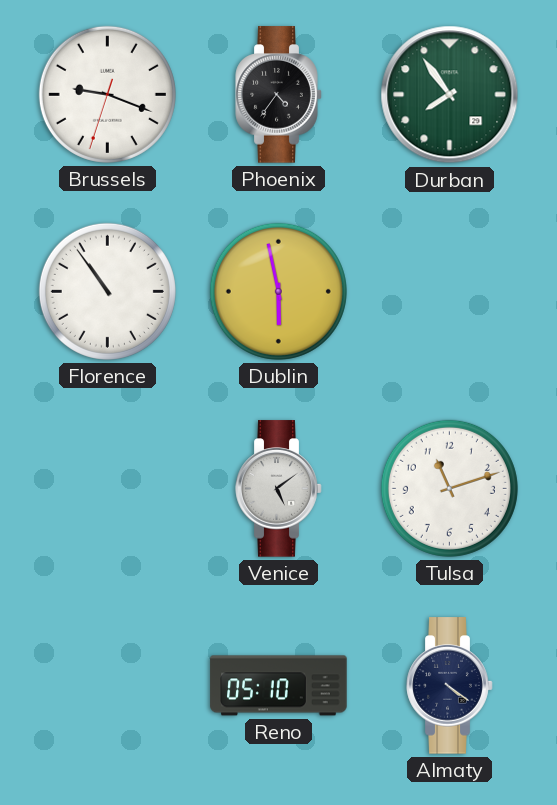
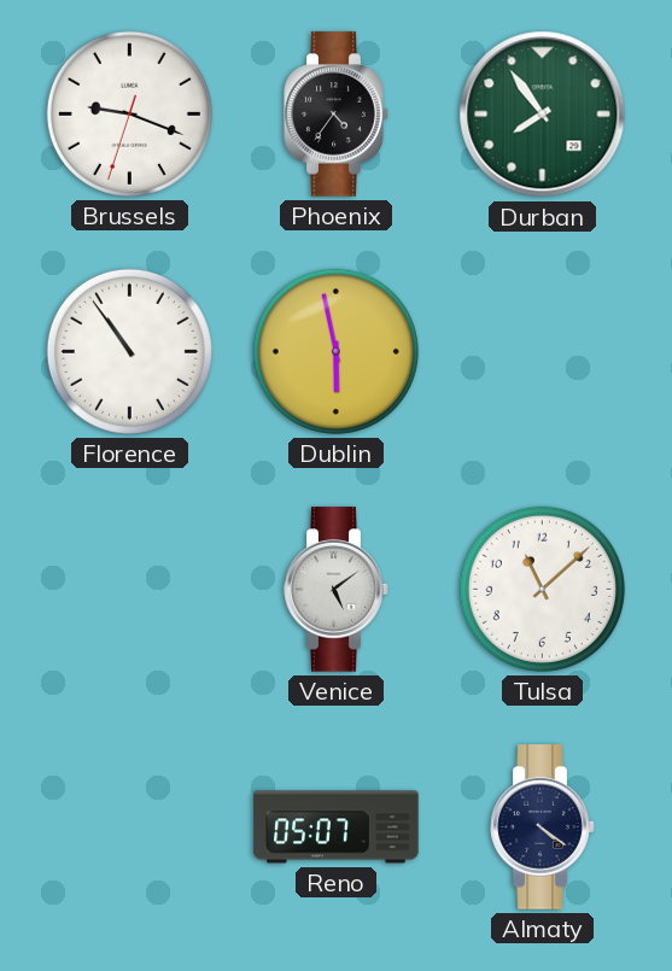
Tulsa: 11:12 -> 11:08 (542, 589)
Reno: 05:10 -> 05:07 (337, 827)
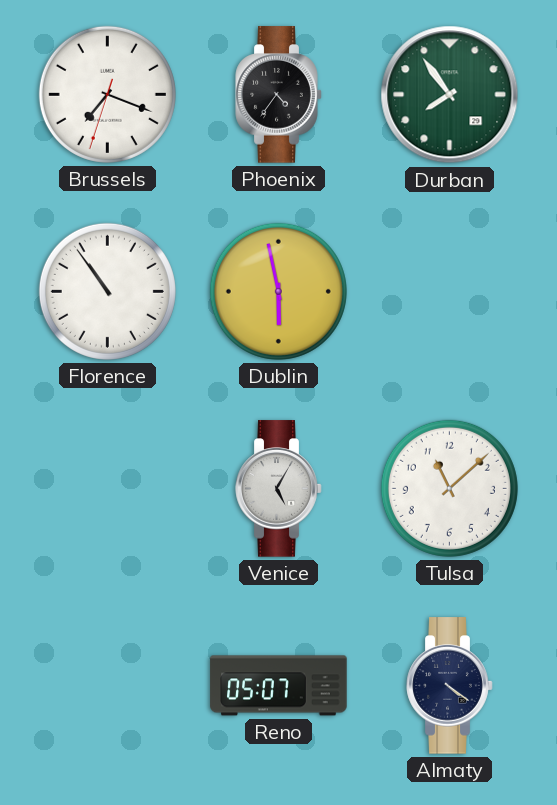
Brussels: 9:18 -> 7:18 (107, 94)
Venice: 5:09 -> 5:05 (279, 489)
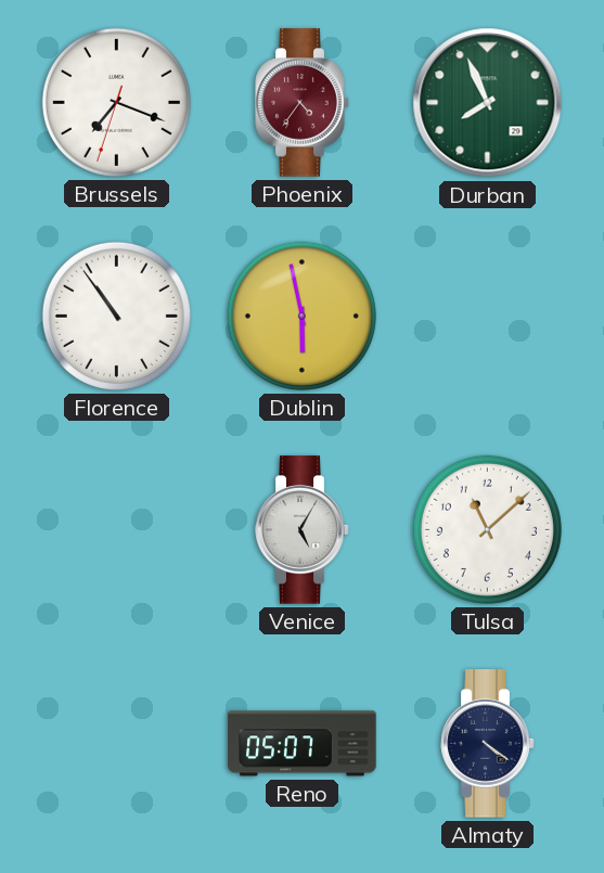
Phoenix dial: black -> burgundy (303, 103)
Durban: 7:54 -> 7:56 (488, 103)
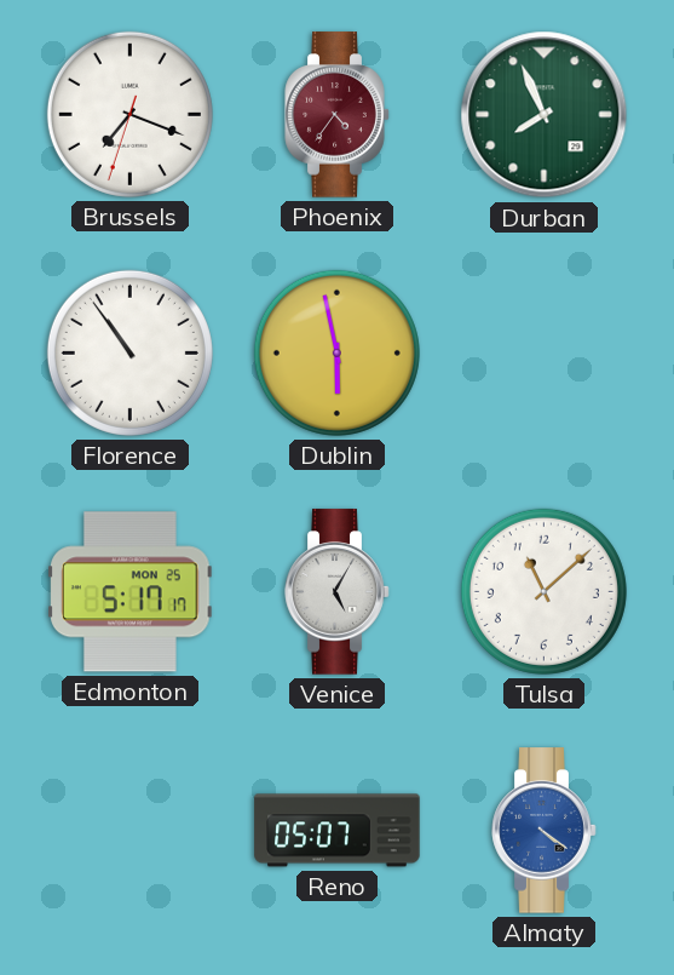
Edmonton: none -> 5:17 (131, 592)
Almaty dial: navy -> blue (545, 831)
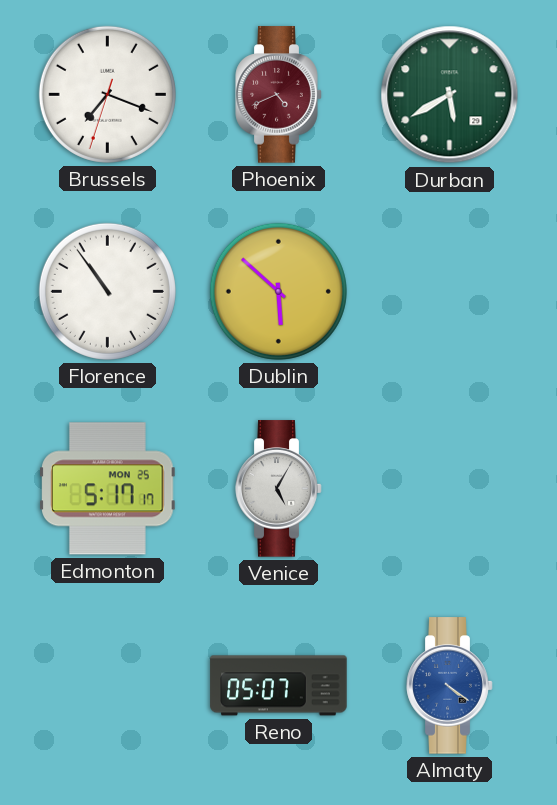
Phoenix: 4:36 -> 4:41 (279, 95)
Durban: 7:56 -> 5:40 (450, 95)
Dublin: 5:58 -> 5:52 (278, 291)
Tulsa: 11:08 -> none (543, 591)
